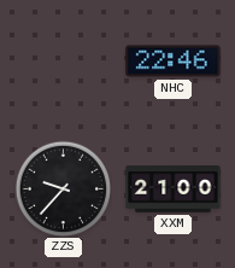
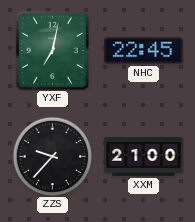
YXF: none -> 7:02 (52, 50)
NHC: 22:46 -> 22:45 (144, 51)
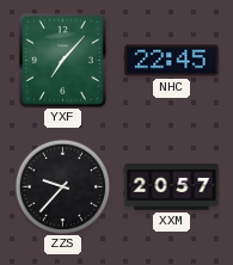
YXF: 7:02 -> 7:07 (62, 60)
XXM: 21:00 -> 20:57 (172, 187)
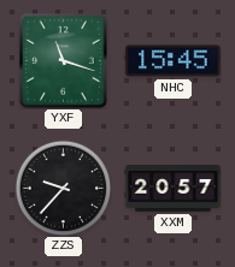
YXF: 7:07 -> 11:18 (63, 60)
NHC: 22:45 -> 15:45 (174, 61)
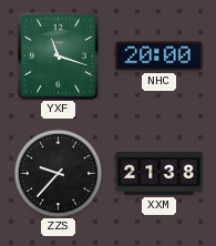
NHC: 15:45 -> 20:00 (160, 57)
XXM: 20:57 -> 21:38 (160, 174)
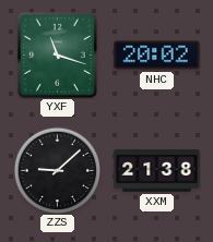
NHC: 20:00 -> 20:02 (157, 56)
ZZS: 9:37 -> 9:08 (57, 170)
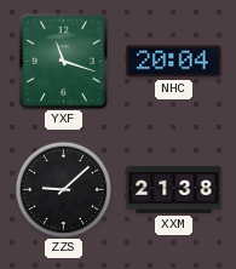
NHC: 20:02 -> 20:04 (174, 62)
